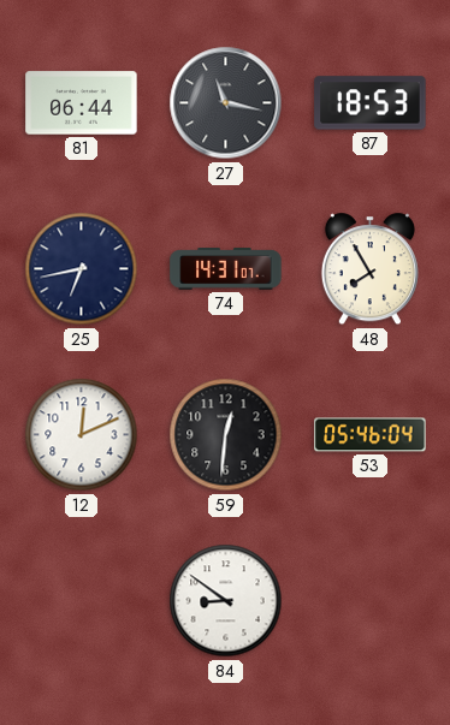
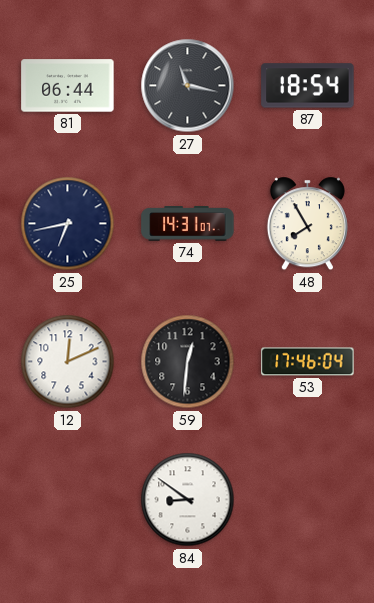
87: 18:53 -> 18:54 (308, 86)
53: 05:46 -> 17:46 (308, 362)
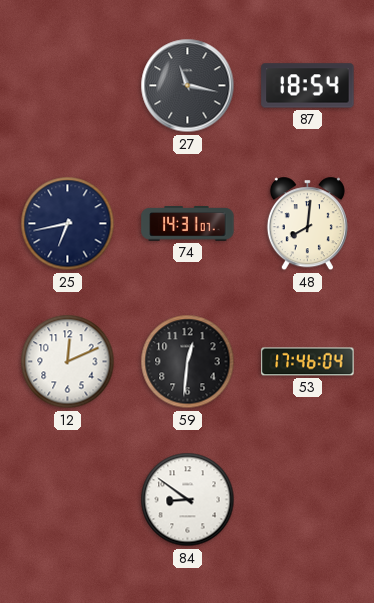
81: 06:44 -> none (68, 86)
48: 7:55 -> 8:01 (307, 224)
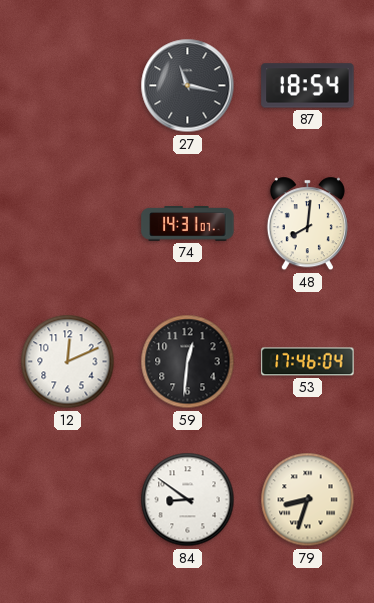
25: 6:43 -> none (68, 224)
79: none -> 8:33 (308, 500)
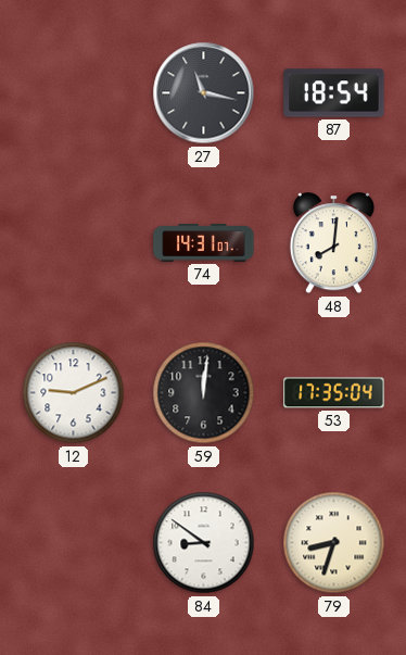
12: 12:11 -> 9:11 (74, 393)
59: 12:31 -> 12:01 (204, 393)
53: 17:46 -> 17:35 (334, 393)
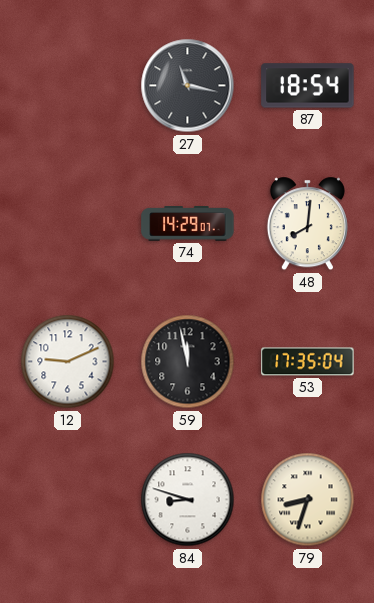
74: 14:31 -> 14:29 (188, 224)
59: 12:01 -> 11:58 (188, 362)
84: 8:51 -> 8:48 (188, 500)
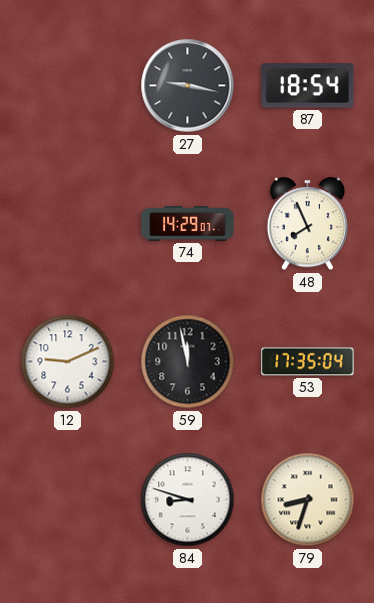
27: 11:17 -> 9:17 (188, 86)
48: 8:01 -> 7:56 (307, 224)
